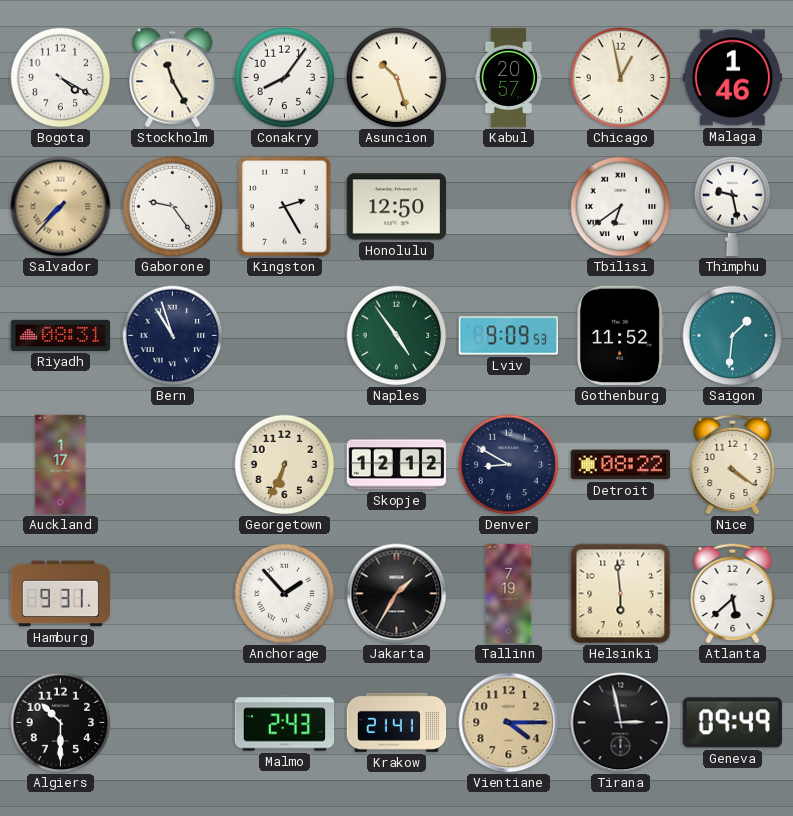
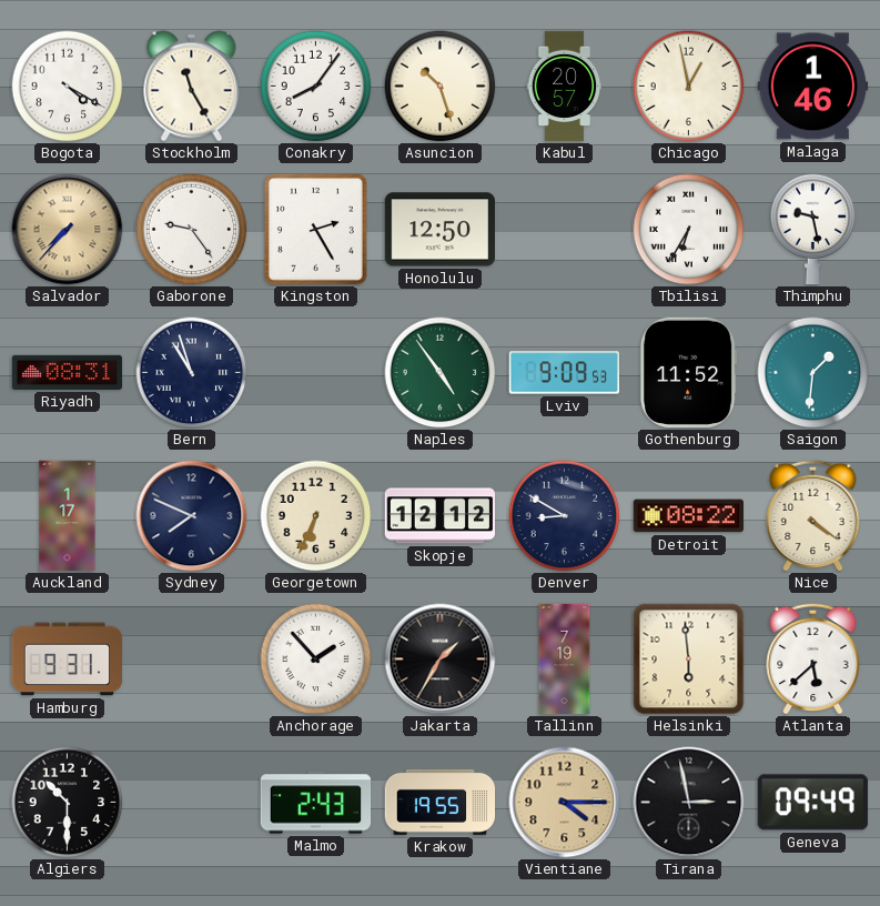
Tbilisi: 6:39 -> 6:35 (689, 230)
Sydney: none -> 7:49 (192, 516)
Krakow: 21:41 -> 19:55 (441, 802)
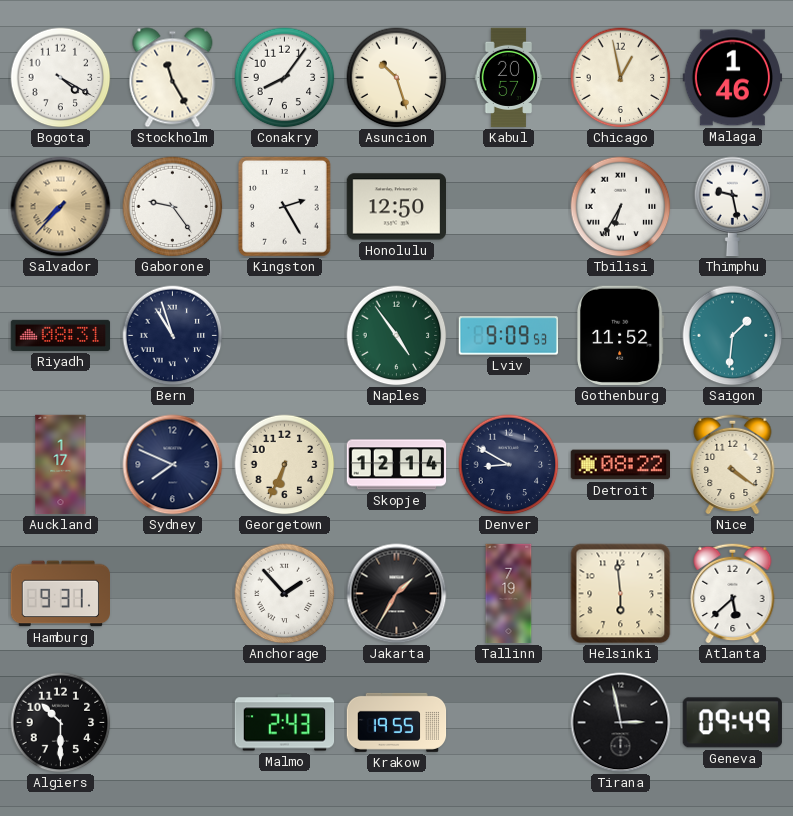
Skopje: 12:12 -> 12:14 (397, 465)
Vientiane: 4:15 -> none (565, 803)
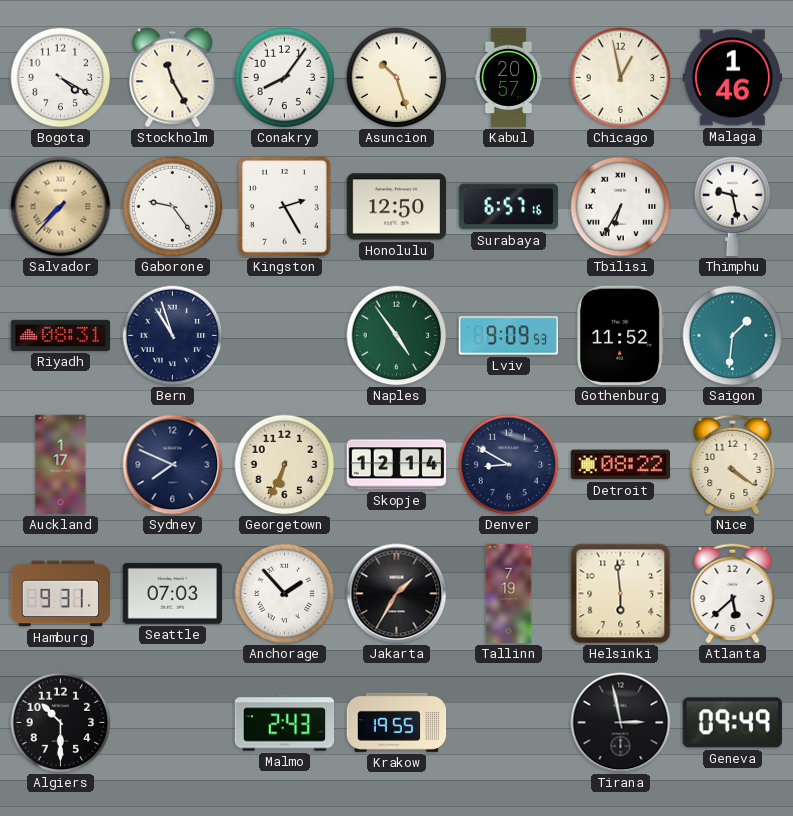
Surabaya: none -> 6:57 (508, 207)
Seattle: none -> 07:03 (173, 593)
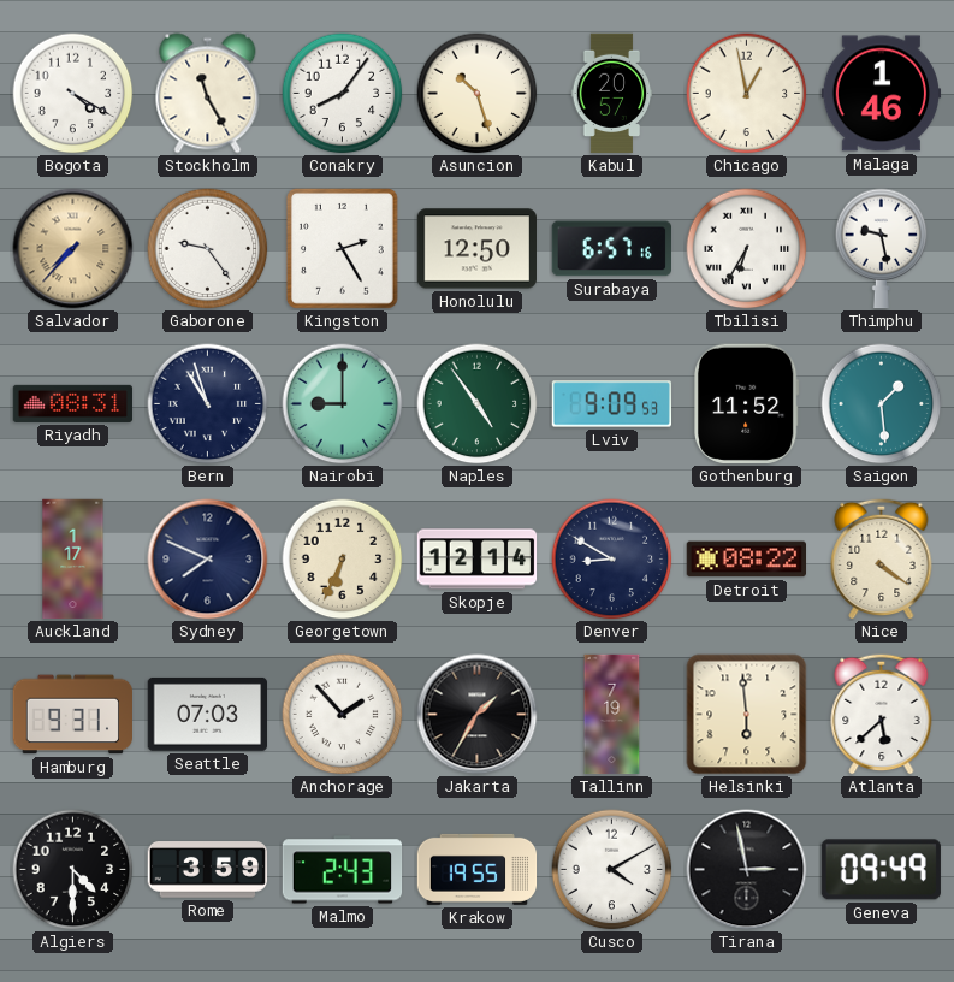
Nairobi: none -> 9:00 (343, 404)
Saigon: 1:31 -> 1:29 (882, 404)
Algiers: 10:30 -> 4:30 (73, 870)
Rome: none -> 3:59 (208, 870)
Cusco: none -> 4:10 (612, 870)
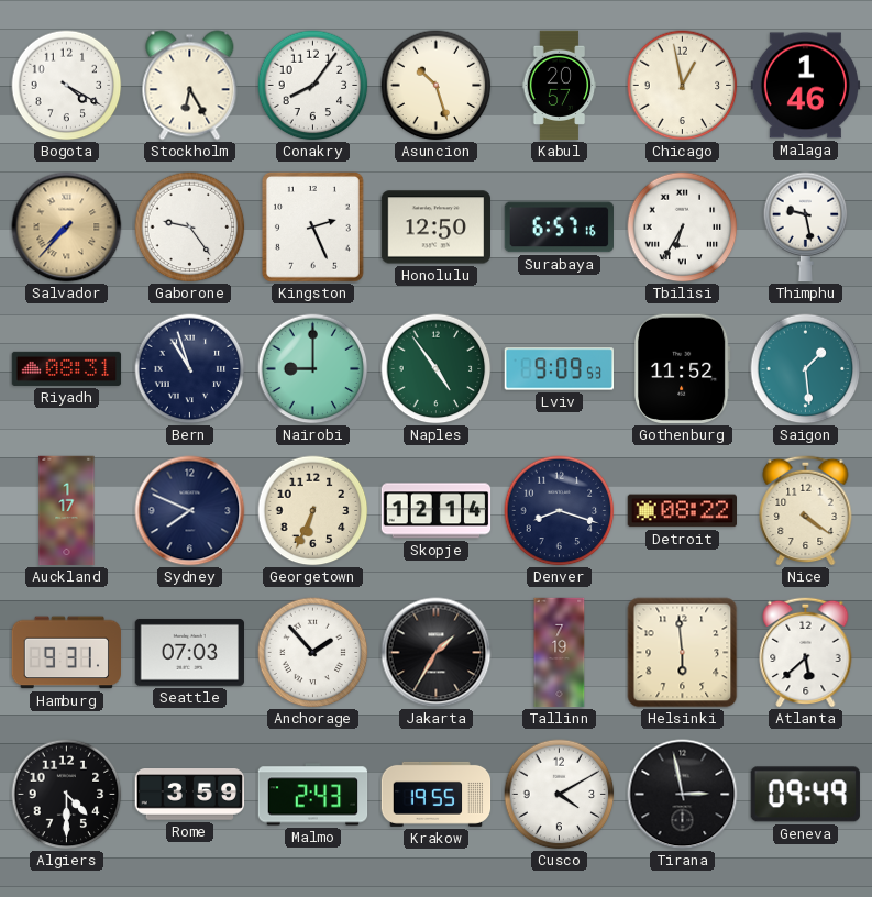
Stockholm: 11:25 -> 6:25 (190, 86)
Kingston: 2:25 -> 2:26 (312, 228)
Denver: 8:50 -> 8:18 (560, 511)
